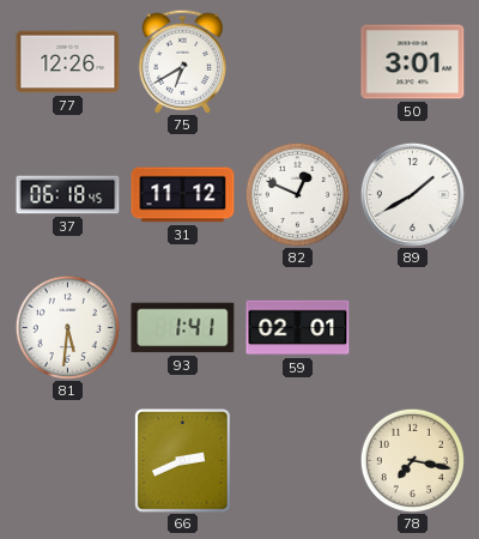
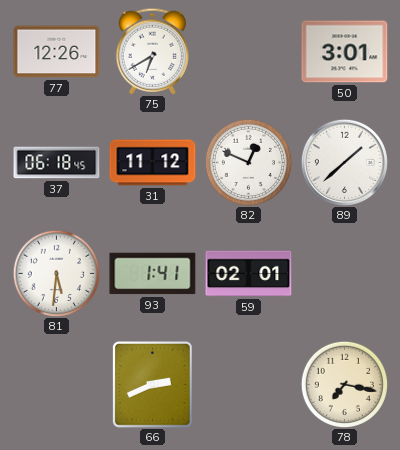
89: 1:40 -> 1:38 (344, 162)
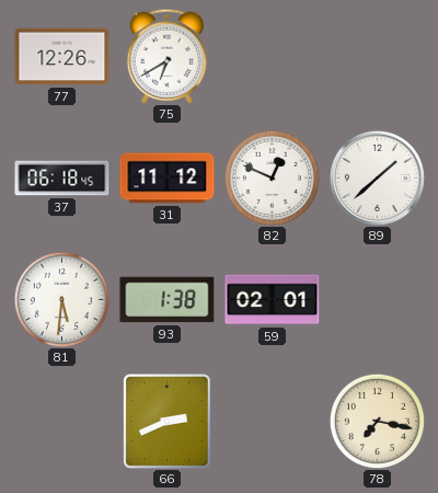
50: 3:01 -> none (345, 52)
93: 1:41 -> 1:38 (168, 300)
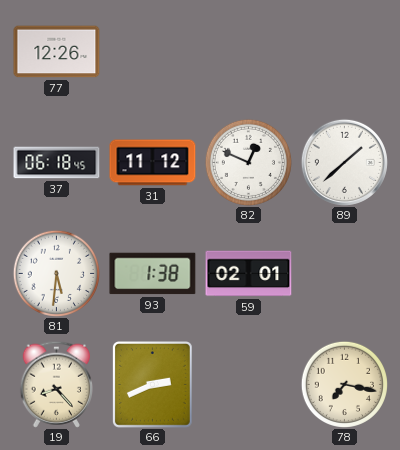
75: 6:40 -> none (166, 56)
19: none -> 8:23 (56, 384)
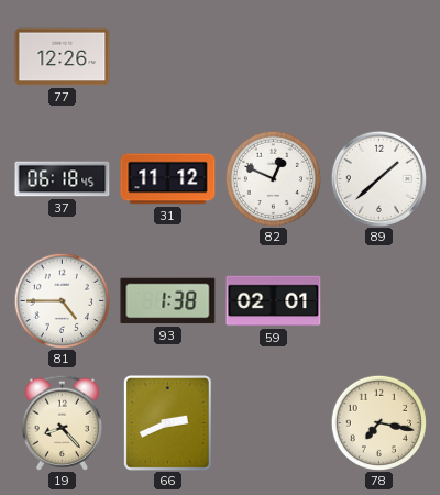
81: 5:31 -> 4:45 (62, 300)
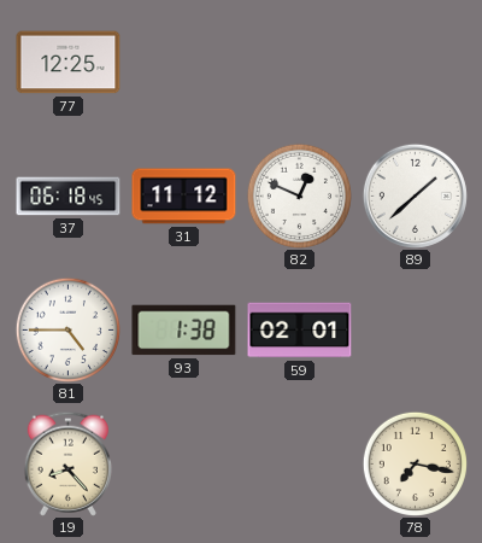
77: 12:26 -> 12:25 (69, 63)
66: 2:41 -> none (167, 424)
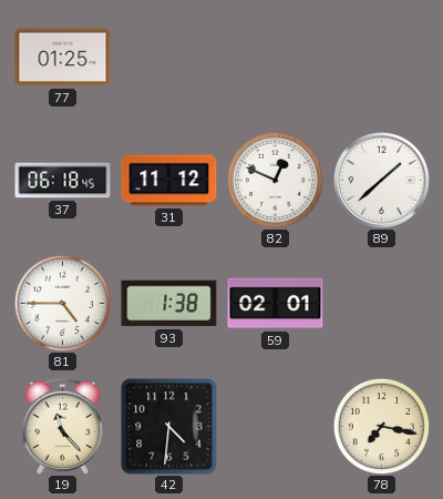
77: 12:25 -> 01:25 (63, 58)
19: 8:23 -> 11:23 (62, 426)
42: none -> 4:31 (169, 427)
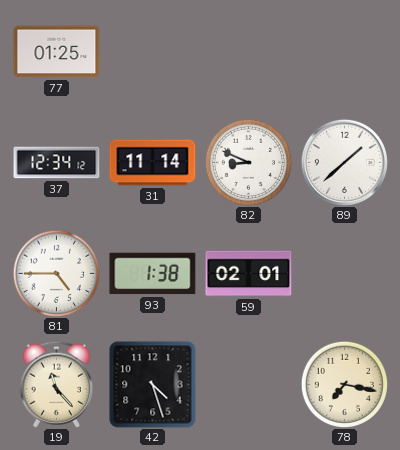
37: 06:18 -> 12:34 (57, 163)
31: 11:12 -> 11:14 (153, 163)
82: 12:49 -> 8:49 (248, 162)
42: 4:31 -> 4:27 (153, 385)
